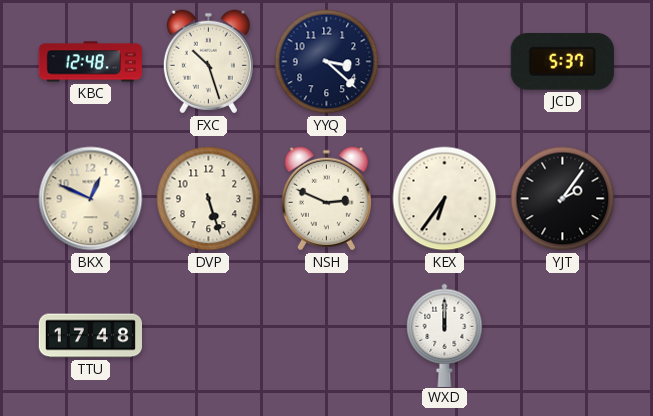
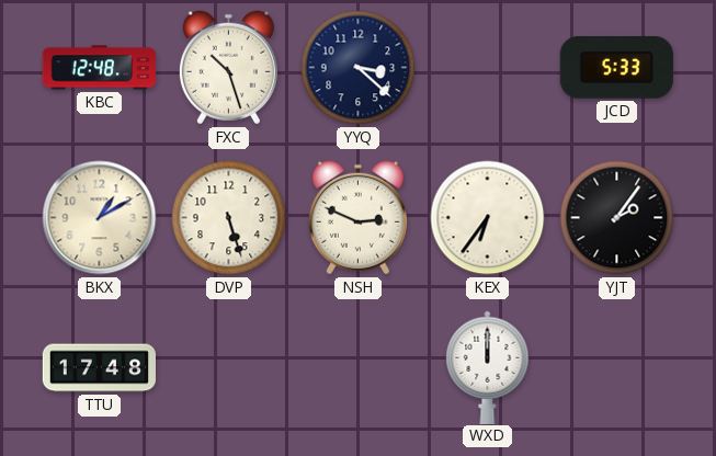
JCD: 5:37 -> 5:33 (616, 68)
BKX: 12:49 -> 1:10 (100, 218)
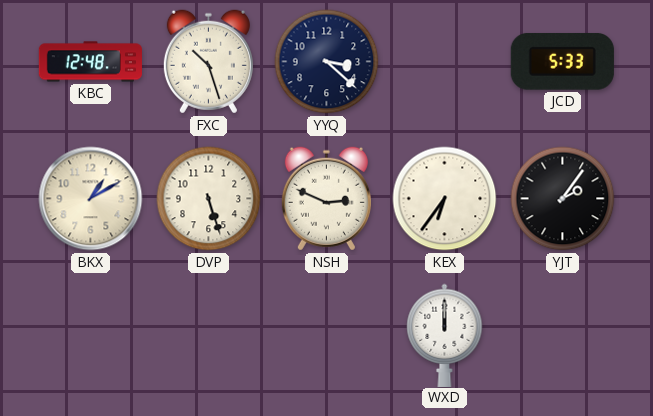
TTU: 17:48 -> none (99, 368)
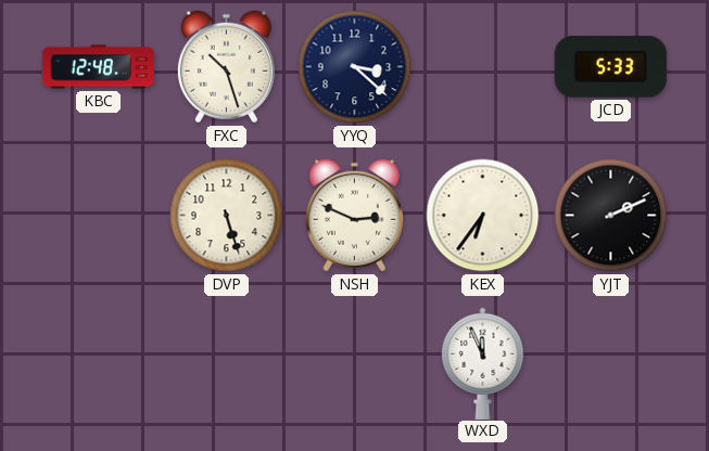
BKX: 1:10 -> none (91, 199)
YJT: 2:06 -> 2:11 (611, 216)
WXD: 12:00 -> 11:56 (483, 363)
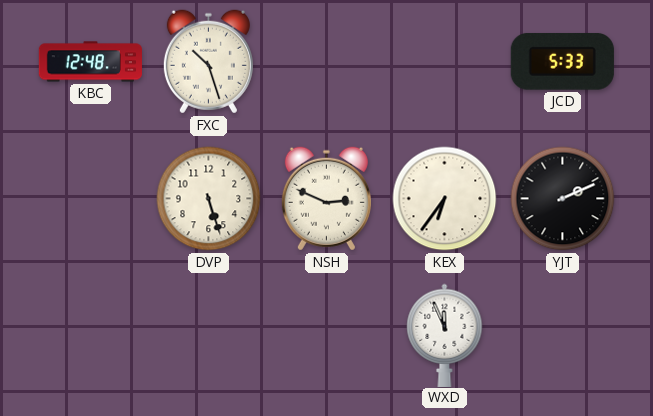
YYQ: 3:22 -> none (355, 67)
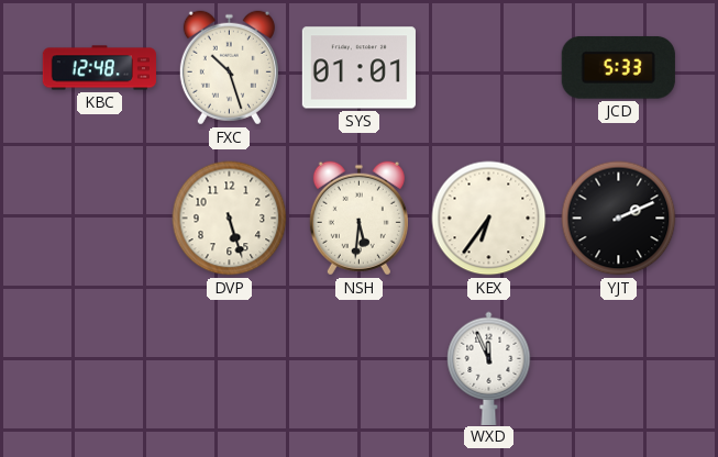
SYS: none -> 01:01 (358, 68)
NSH: 2:49 -> 5:31 (358, 219)
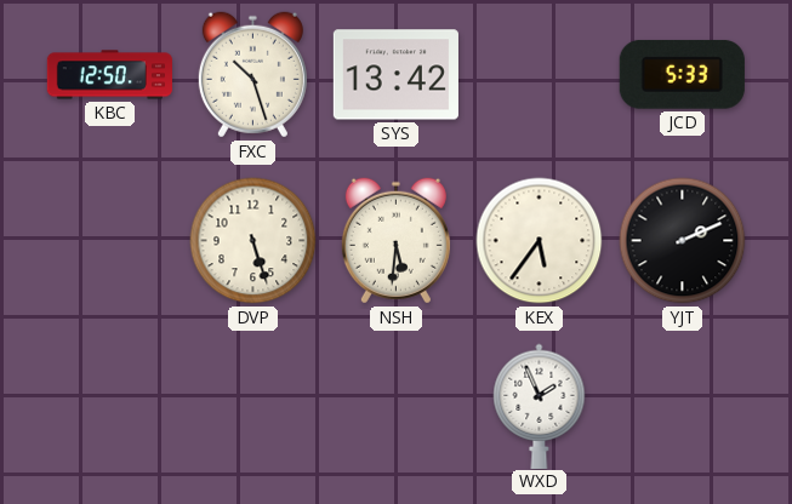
KBC: 12:48 -> 12:50 (109, 75)
SYS: 01:01 -> 13:42 (395, 75)
KEX: 6:36 -> 5:36 (540, 241)
WXD: 11:56 -> 1:56 (540, 406)
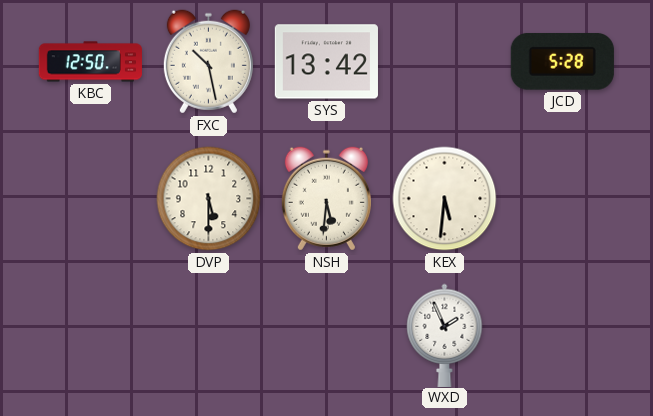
FXC: 10:27 -> 10:28 (208, 62)
JCD: 5:33 -> 5:28 (562, 62)
DVP: 5:27 -> 5:30 (209, 199)
KEX: 5:36 -> 5:31 (445, 199)
YJT: 2:11 -> none (683, 241)
